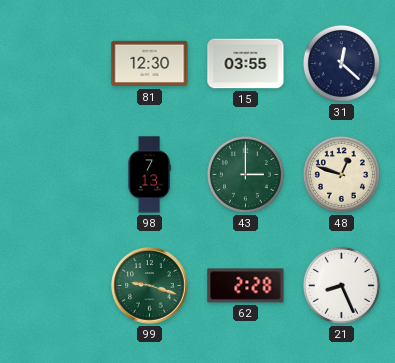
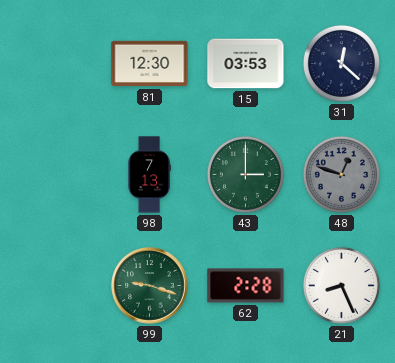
15: 03:55 -> 03:53 (246, 64)
48 dial: cream -> grey (341, 174)
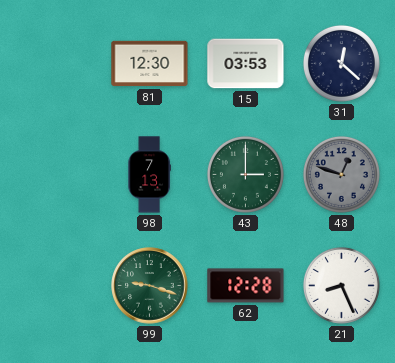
62: 2:28 -> 12:28 (246, 286)
